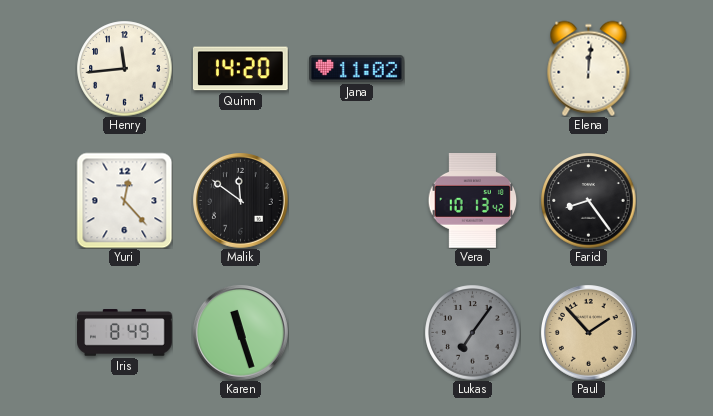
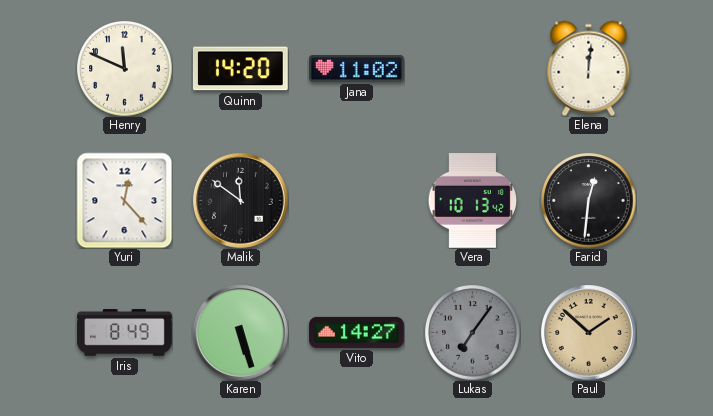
Henry: 11:44 -> 11:49 (124, 68)
Farid: 8:24 -> 12:31 (588, 200)
Karen: 11:27 -> 5:27 (241, 333)
Vito: none -> 14:27 (357, 332)
Paul: 1:53 -> 1:52 (589, 333)
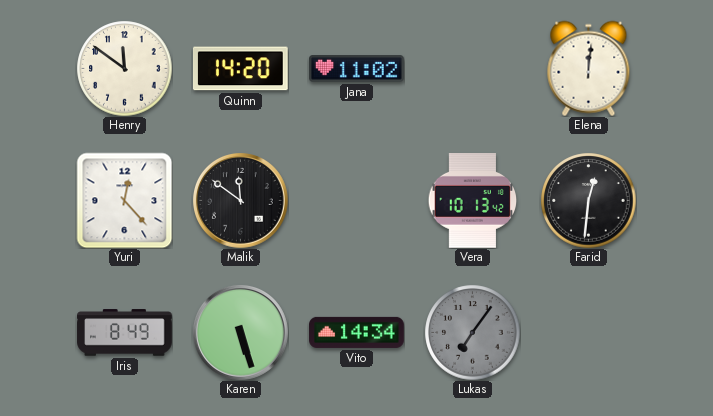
Henry: 11:49 -> 11:51 (124, 68)
Vito: 14:27 -> 14:34 (357, 332)
Paul: 1:52 -> none (589, 333)
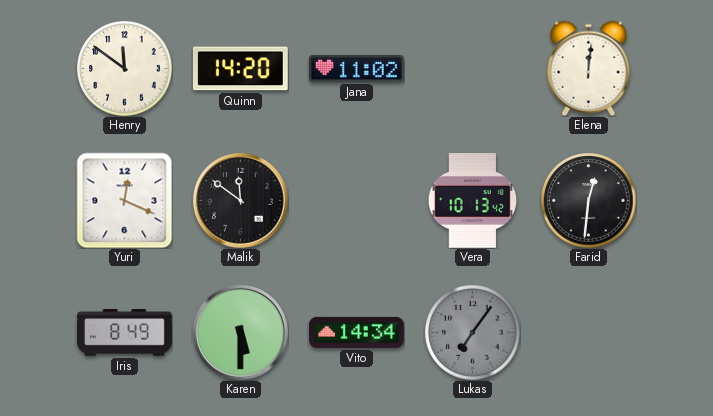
Yuri: 12:23 -> 12:19 (124, 200)
Karen: 5:27 -> 5:30 (241, 333)
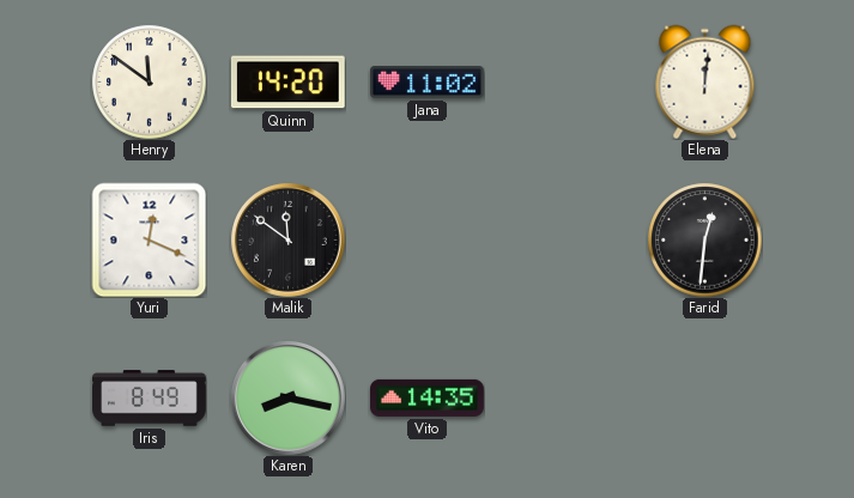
Vera: 10:13 -> none (473, 201)
Karen: 5:30 -> 8:17 (289, 399)
Vito: 14:34 -> 14:35 (428, 397)
Lukas: 7:06 -> none (472, 332)
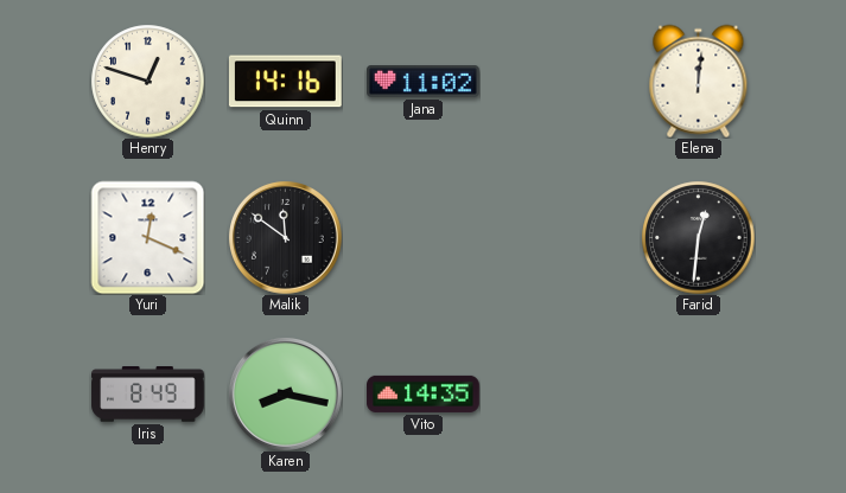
Henry: 11:51 -> 12:48 (147, 81)
Quinn: 14:20 -> 14:16 (285, 82)
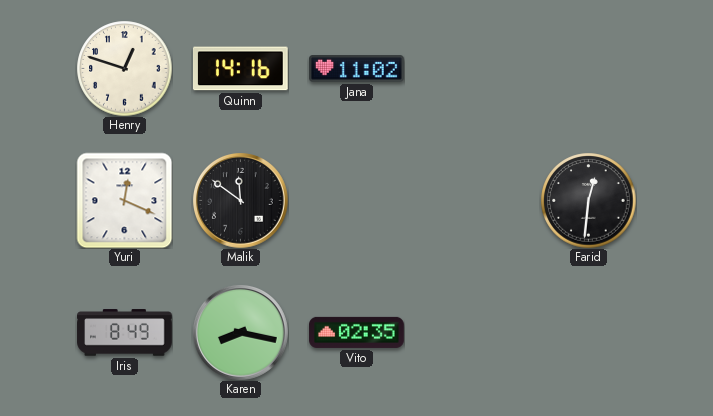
Elena: 12:01 -> none (699, 81)
Vito: 14:35 -> 02:35 (357, 332)
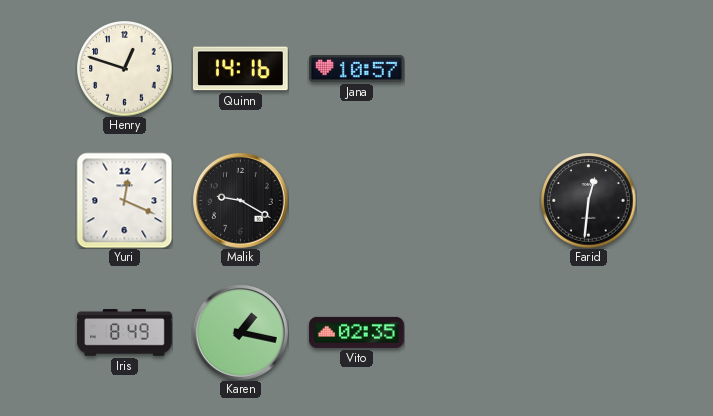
Jana: 11:02 -> 10:57 (357, 69)
Malik: 11:51 -> 9:20 (241, 201)
Karen: 8:17 -> 1:17 (241, 333)
